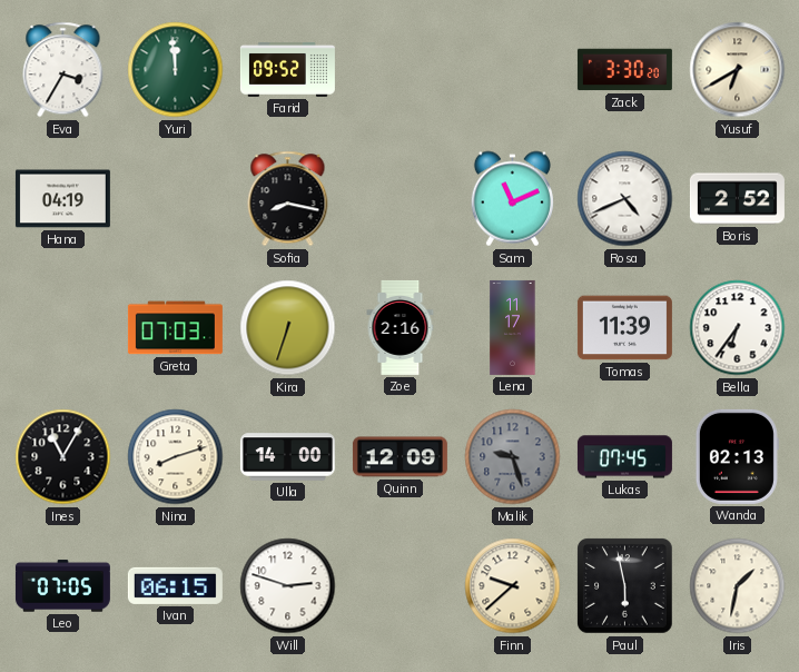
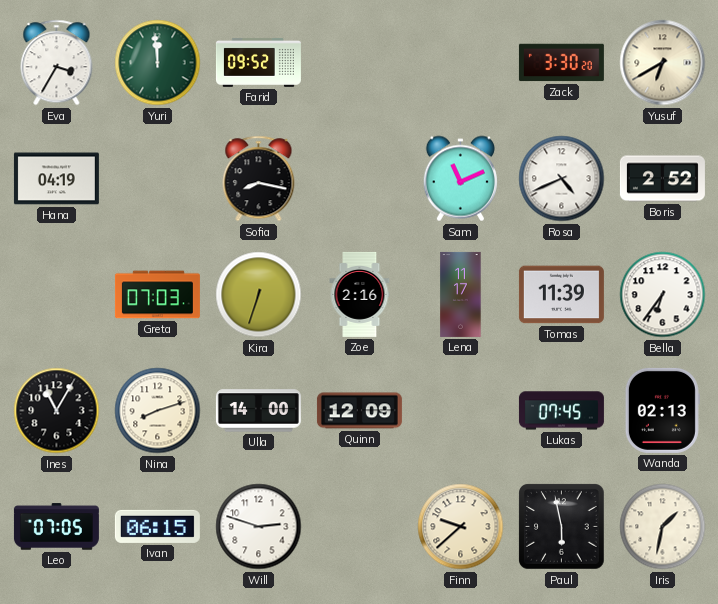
Malik: 9:27 -> none (513, 457)
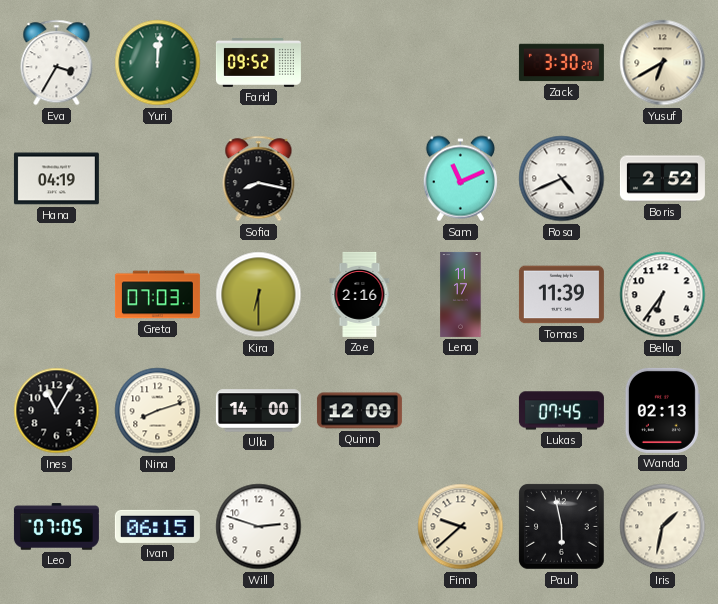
Yuri: 11:59 -> 12:01 (158, 63)
Kira: 6:33 -> 6:30 (259, 295)
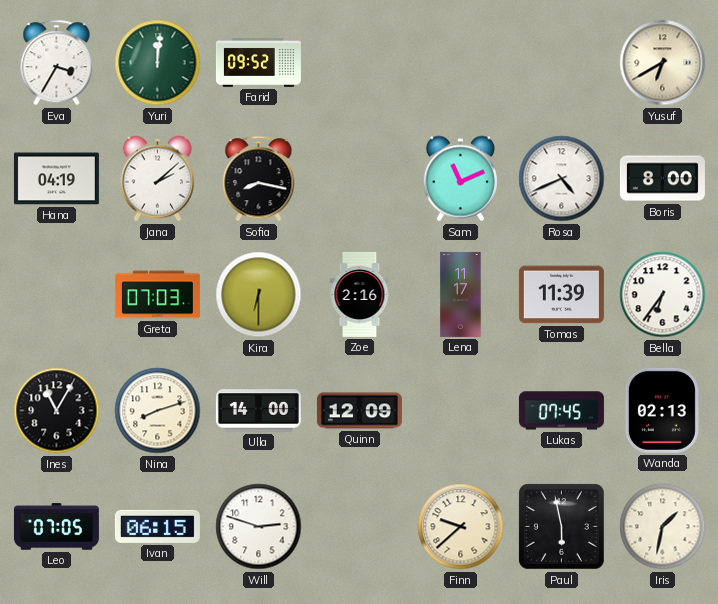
Zack: 3:30 -> none (561, 63)
Jana: none -> 2:08 (157, 179)
Boris: 2:52 -> 8:00 (662, 179)
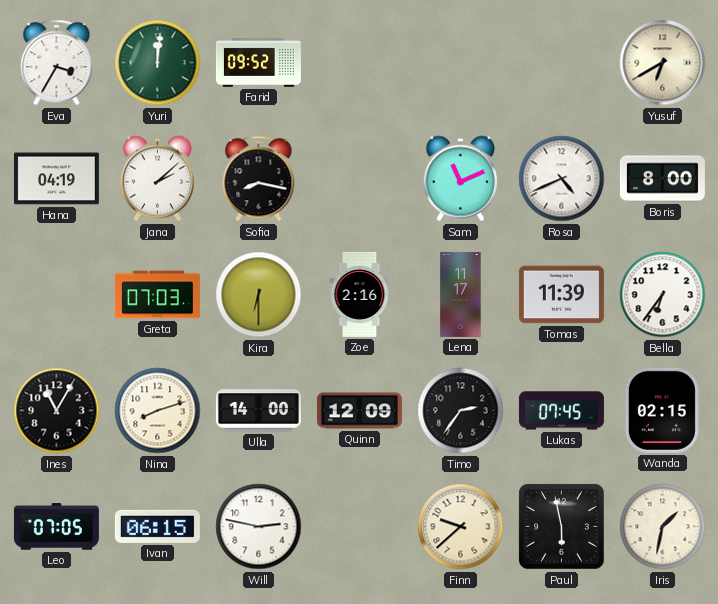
Timo: none -> 2:36 (461, 411)
Wanda: 02:13 -> 02:15 (662, 410)
Will: 2:48 -> 2:47 (259, 527)
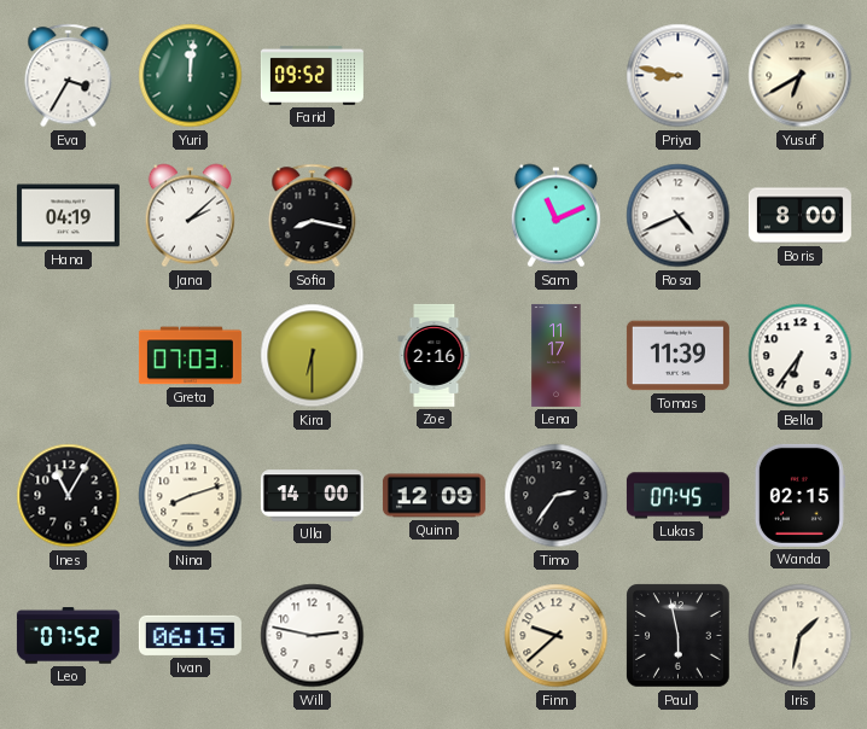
Priya: none -> 8:47 (679, 76)
Leo: 07:05 -> 07:52 (68, 636)
